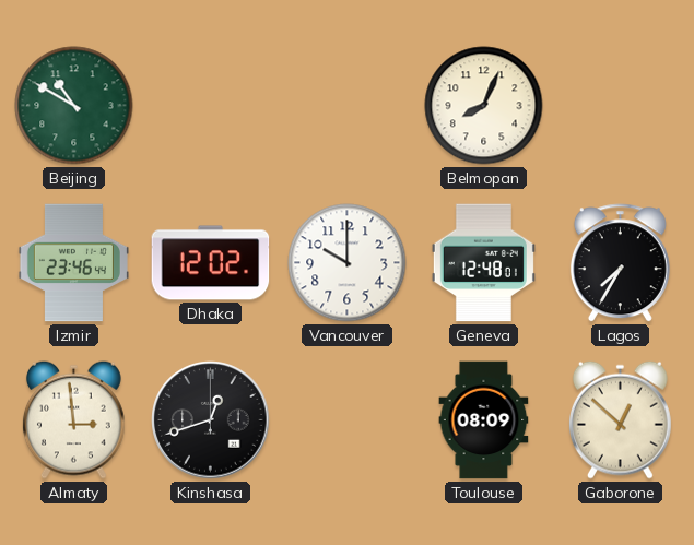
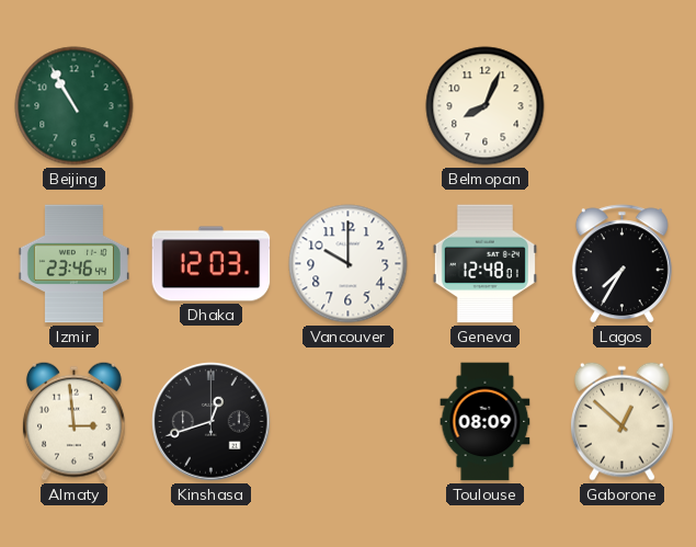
Beijing: 10:50 -> 10:55 (75, 106)
Dhaka: 12:02 -> 12:03 (212, 264)
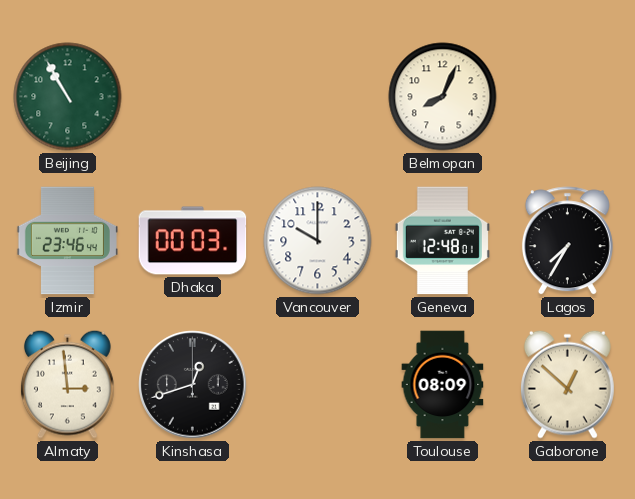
Dhaka: 12:03 -> 00:03 (193, 241)
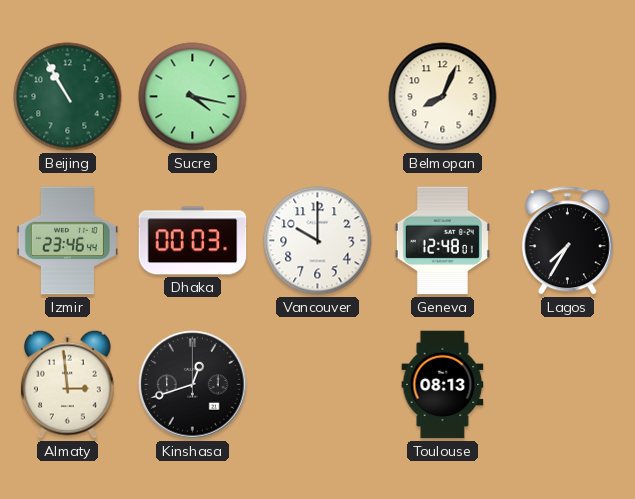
Sucre: none -> 4:17 (193, 97)
Toulouse: 08:09 -> 08:13 (443, 385)
Gaborone: 12:52 -> none (567, 384)
